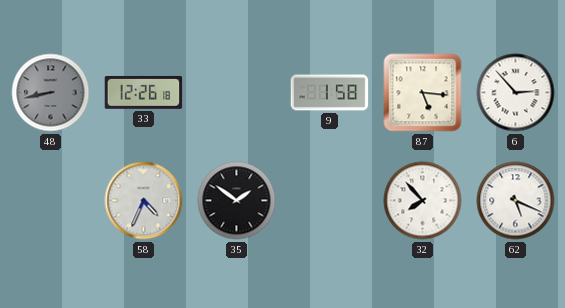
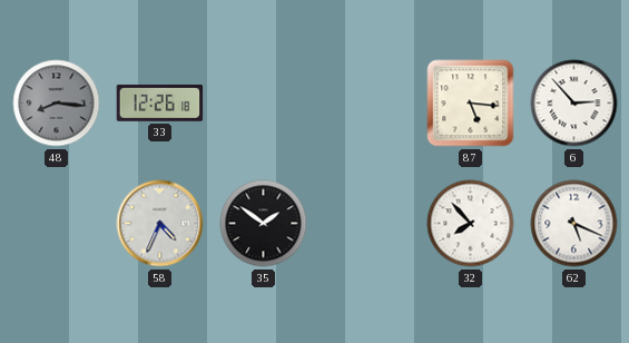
48: 8:43 -> 8:16 (57, 104)
9: 1:58 -> none (330, 93)
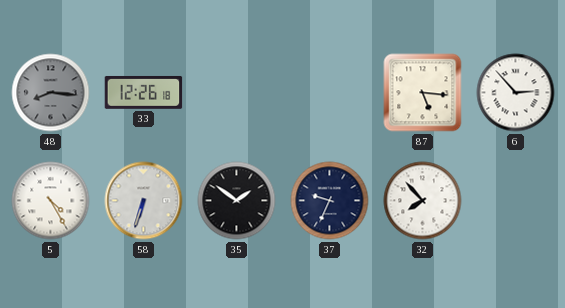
5: none -> 4:25 (51, 201)
58: 4:34 -> 6:33 (144, 201)
37: none -> 9:34 (330, 201)
62: 5:19 -> none (574, 224)
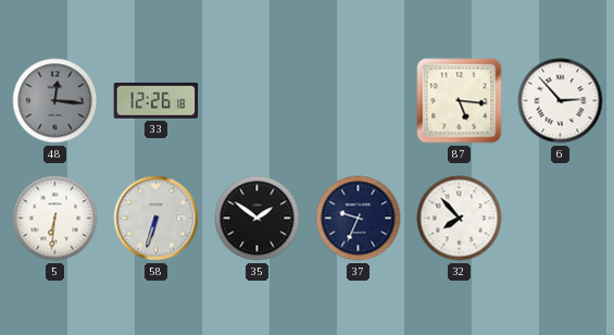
48: 8:16 -> 12:16 (55, 101)
5: 4:25 -> 6:31 (55, 219)
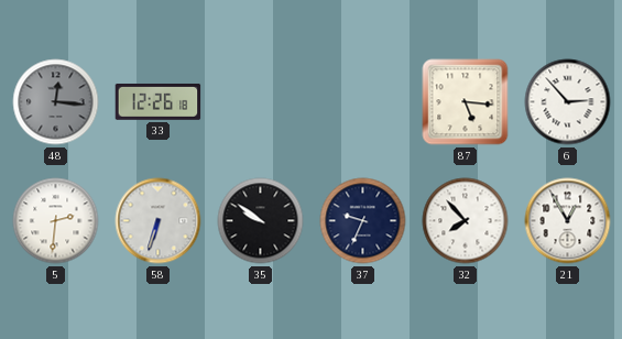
5: 6:31 -> 2:31 (56, 221)
35: 1:51 -> 9:51 (261, 221)
21: none -> 12:55 (568, 221)
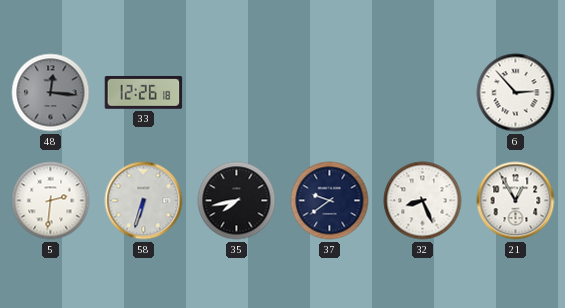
87: 5:16 -> none (466, 102)
35: 9:51 -> 7:43 (237, 201)
37: 9:34 -> 9:39 (330, 201)
32: 7:53 -> 8:26 (423, 201)
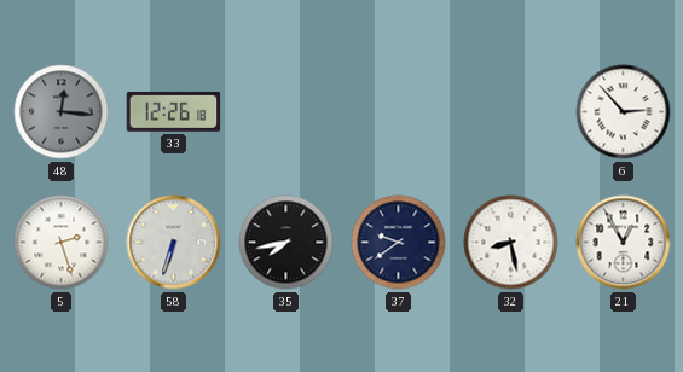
5: 2:31 -> 2:27 (62, 243)
32: 8:26 -> 8:28 (511, 243)
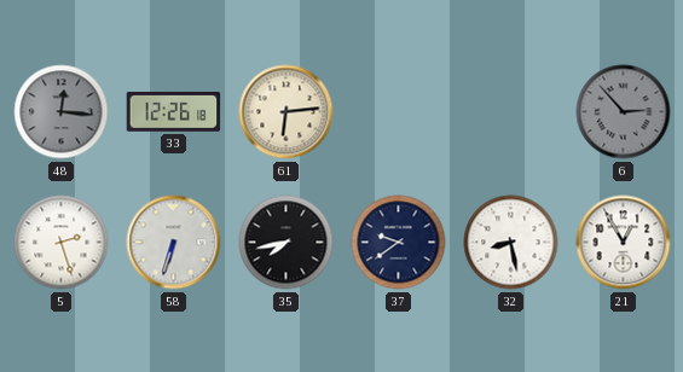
61: none -> 6:14 (286, 112)
6 dial: white -> grey (624, 112)
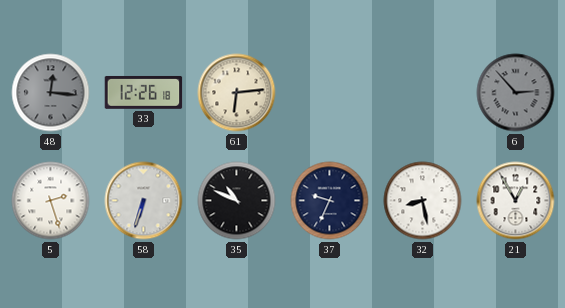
35: 7:43 -> 10:49 (237, 201)
37: 9:39 -> 9:34 (330, 201)
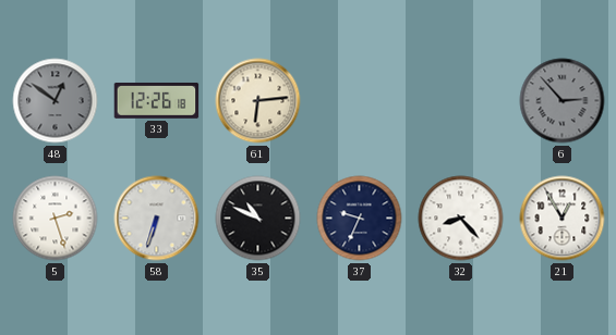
48: 12:16 -> 12:51 (56, 101)
32: 8:28 -> 8:23 (461, 219)
